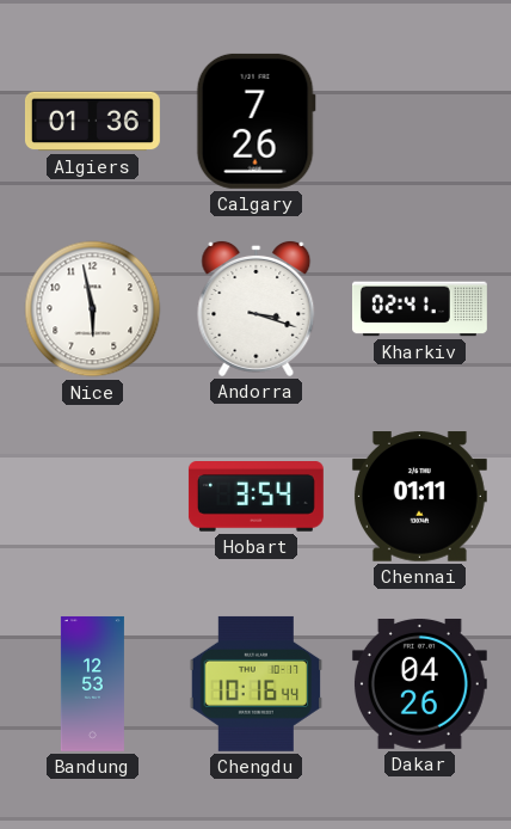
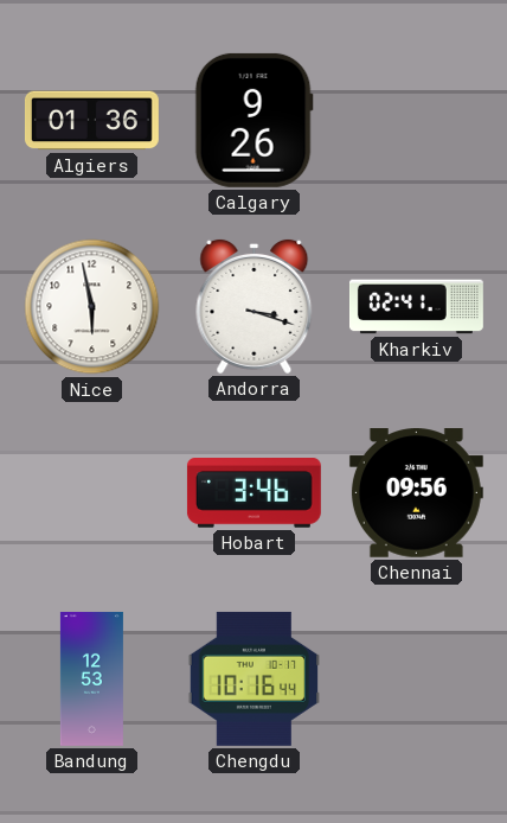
Calgary: 7:26 -> 9:26 (254, 120)
Hobart: 3:54 -> 3:46 (254, 493)
Chennai: 01:11 -> 09:56 (416, 493)
Dakar: 04:26 -> none (419, 683)
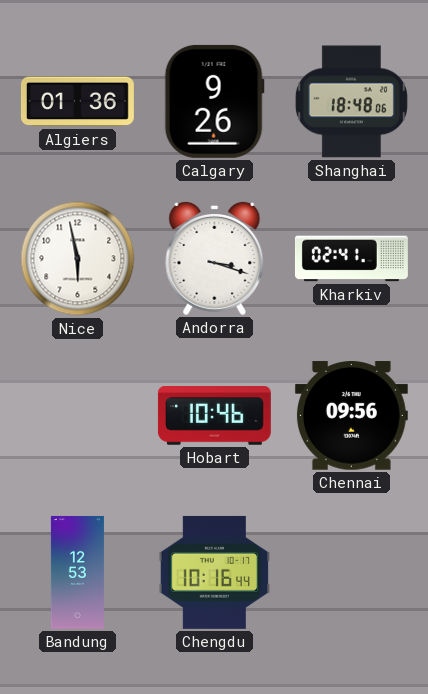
Shanghai: none -> 18:48 (351, 102)
Hobart: 3:46 -> 10:46 (214, 416)
